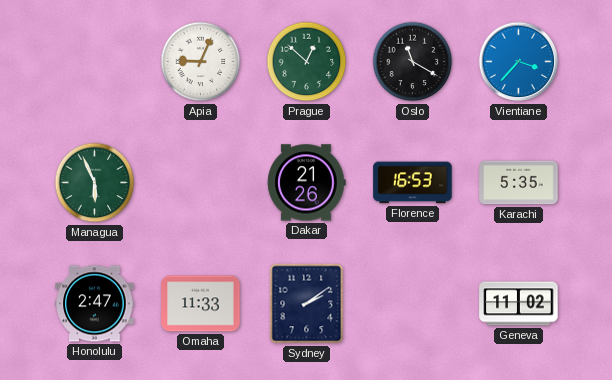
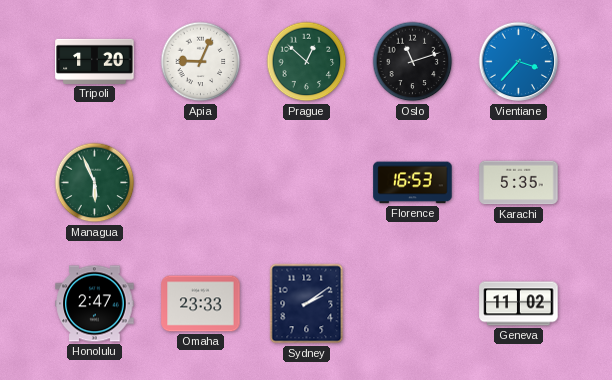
Tripoli: none -> 1:20 (95, 61)
Oslo: 11:20 -> 11:12 (413, 62)
Dakar: 21:26 -> none (307, 183)
Omaha: 11:33 -> 23:33 (201, 304)
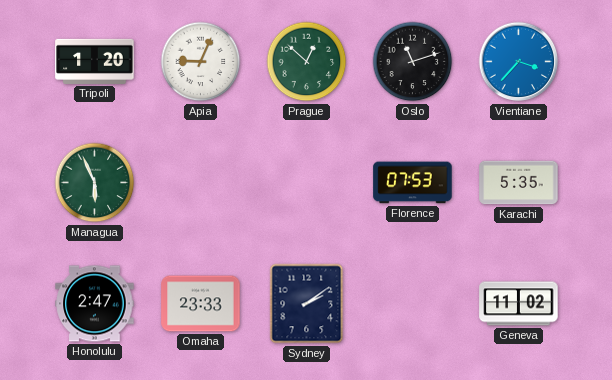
Florence: 16:53 -> 07:53 (413, 183)
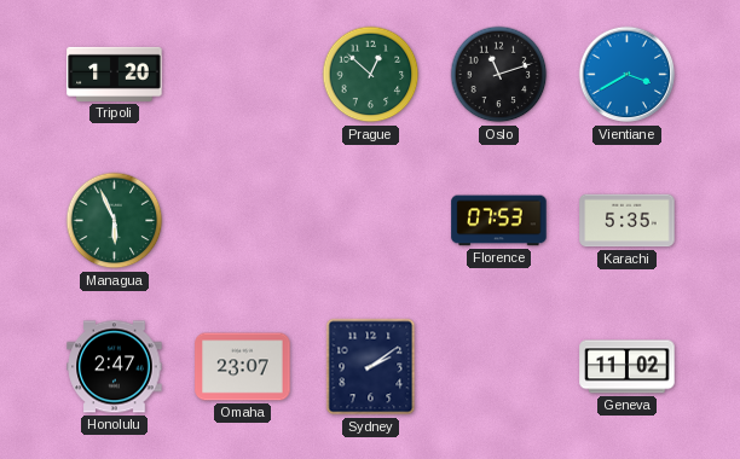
Apia: 9:04 -> none (201, 62)
Vientiane: 3:37 -> 3:40 (628, 75)
Omaha: 23:33 -> 23:07 (243, 367)
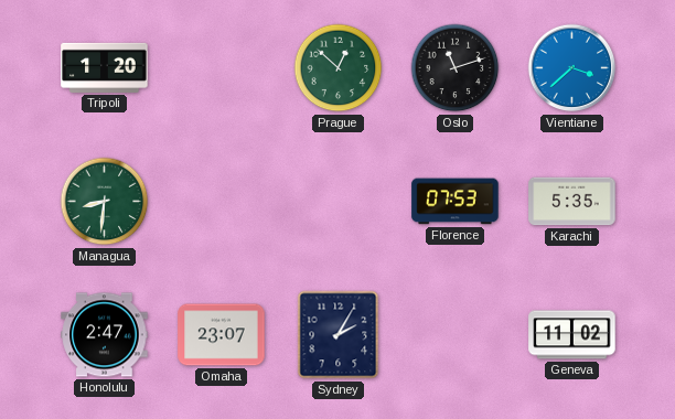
Vientiane: 3:40 -> 3:38 (572, 68)
Managua: 5:56 -> 8:31 (105, 202)
Sydney: 2:09 -> 2:05 (339, 335)
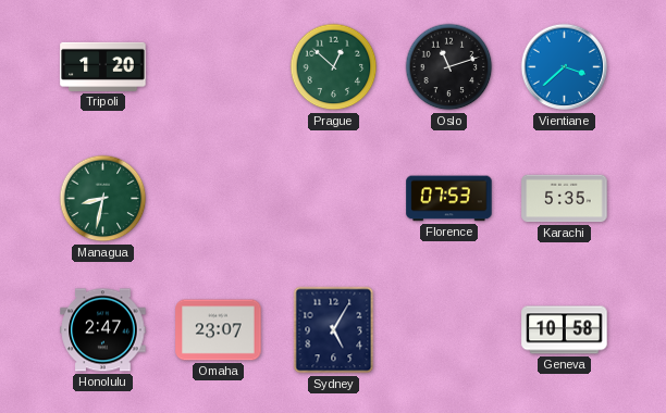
Managua: 8:31 -> 8:32 (103, 199)
Sydney: 2:05 -> 5:05 (334, 330)
Geneva: 11:02 -> 10:58 (565, 330)
